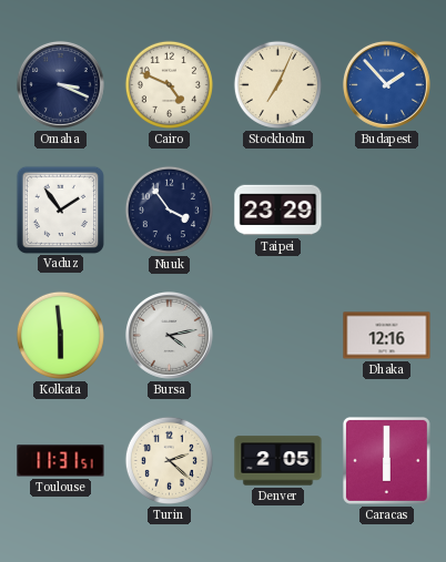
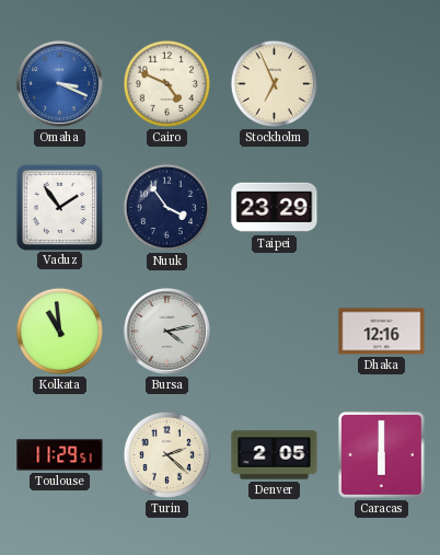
Omaha dial: navy -> blue (60, 84)
Stockholm: 7:04 -> 6:56 (274, 83)
Budapest: 1:53 -> none (387, 85)
Kolkata: 5:59 -> 10:59 (59, 331)
Toulouse: 11:31 -> 11:29 (60, 455)
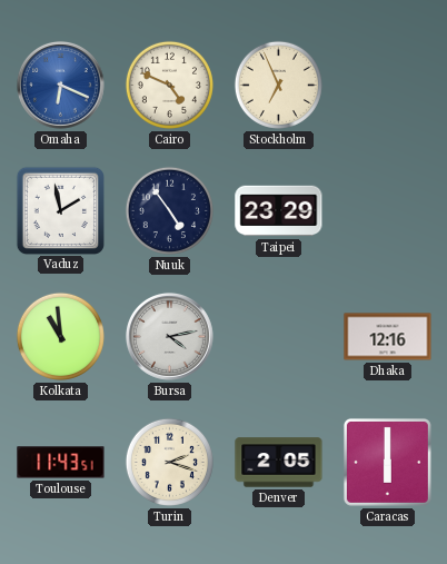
Omaha: 3:19 -> 6:19 (61, 86)
Vaduz: 1:54 -> 1:58 (60, 210)
Nuuk: 3:54 -> 4:54 (169, 210)
Toulouse: 11:29 -> 11:43 (61, 463)
Turin: 2:22 -> 2:18 (169, 462)
